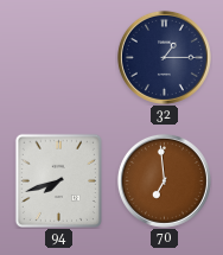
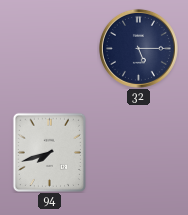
32: 1:15 -> 5:15 (138, 48)
70: 6:59 -> none (164, 180)
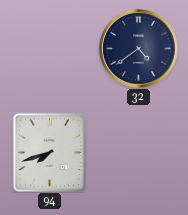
32: 5:15 -> 4:39 (138, 48)
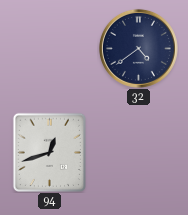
94: 7:42 -> 12:42 (49, 152)
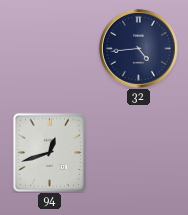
32: 4:39 -> 4:44 (138, 48)
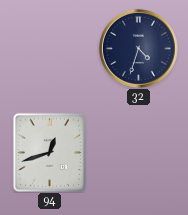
32: 4:44 -> 4:33 (138, 48)
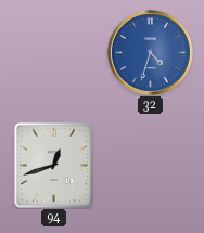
32 dial: navy -> blue (150, 52)
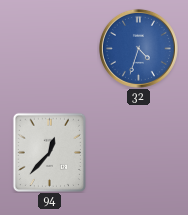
94: 12:42 -> 12:37 (49, 152)
